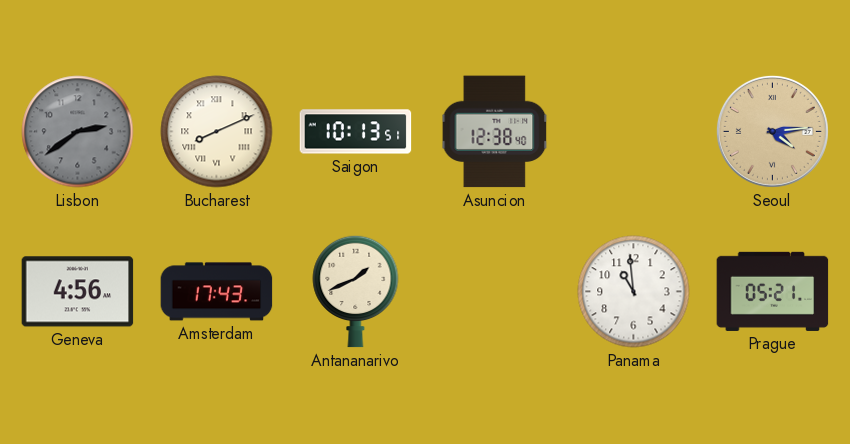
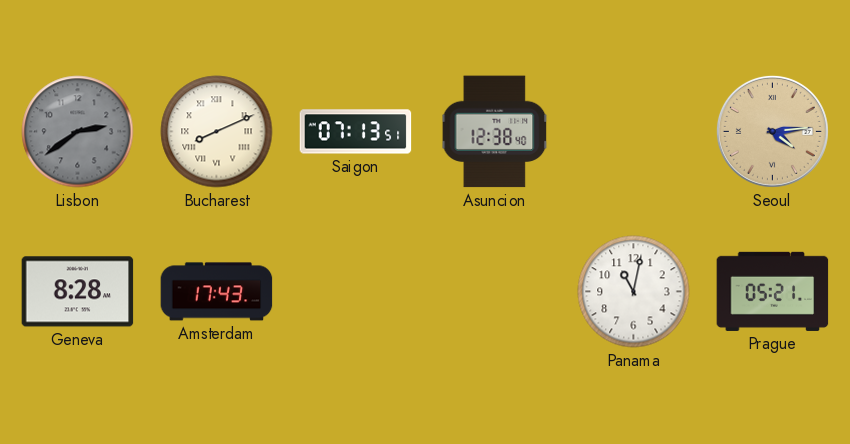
Saigon: 10:13 -> 07:13 (356, 132)
Geneva: 4:56 -> 8:28 (78, 292)
Antananarivo: 1:41 -> none (356, 291)
Panama: 10:59 -> 11:02 (634, 292)
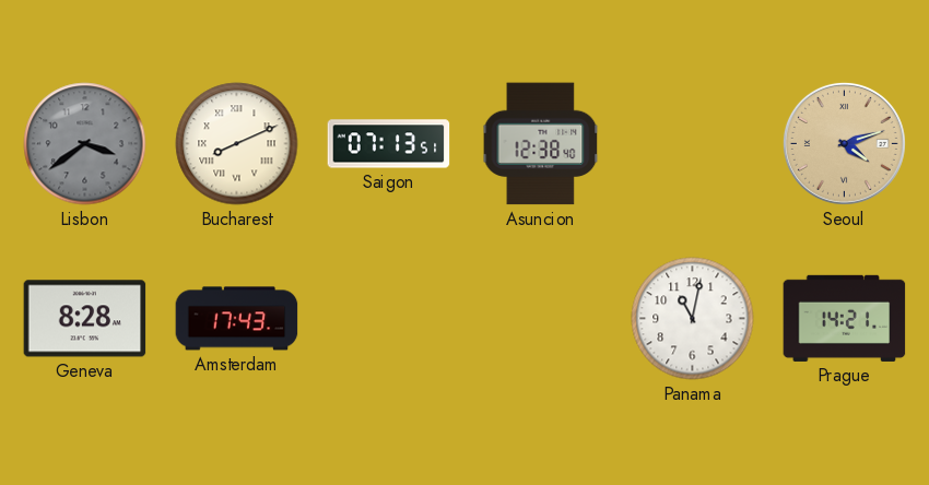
Lisbon: 2:39 -> 3:39 (85, 144)
Seoul: 4:14 -> 4:12 (844, 143)
Prague: 05:21 -> 14:21 (845, 318)
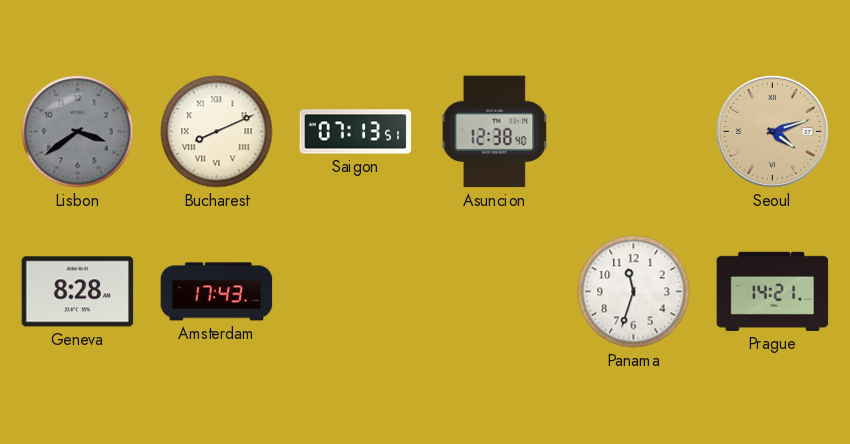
Panama: 11:02 -> 11:33 (634, 292)
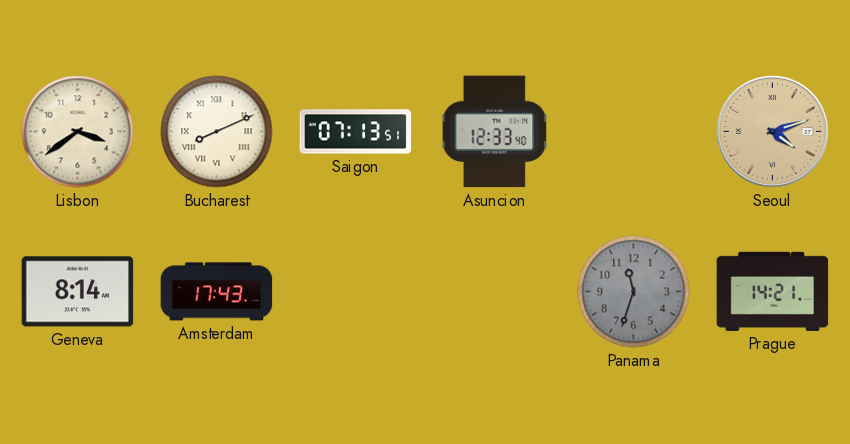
Lisbon dial: grey -> cream (78, 132)
Asuncion: 12:38 -> 12:33 (495, 132)
Geneva: 8:28 -> 8:14 (78, 292)
Panama dial: white -> grey (634, 292)
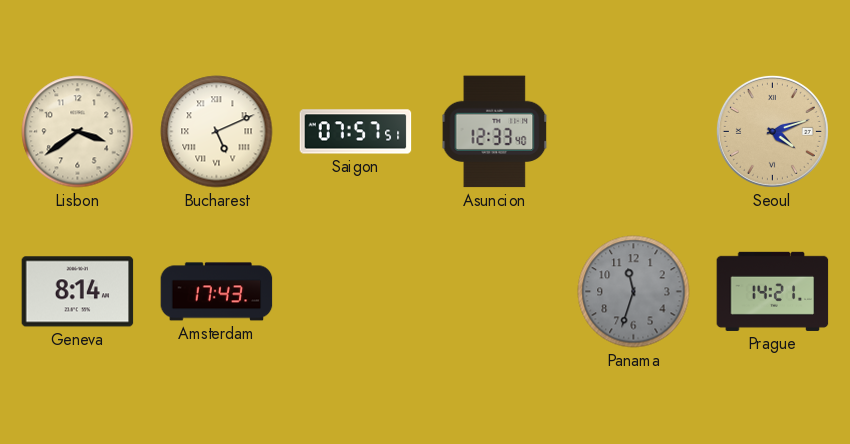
Bucharest: 8:11 -> 5:11 (217, 132)
Saigon: 07:13 -> 07:57 (356, 132)
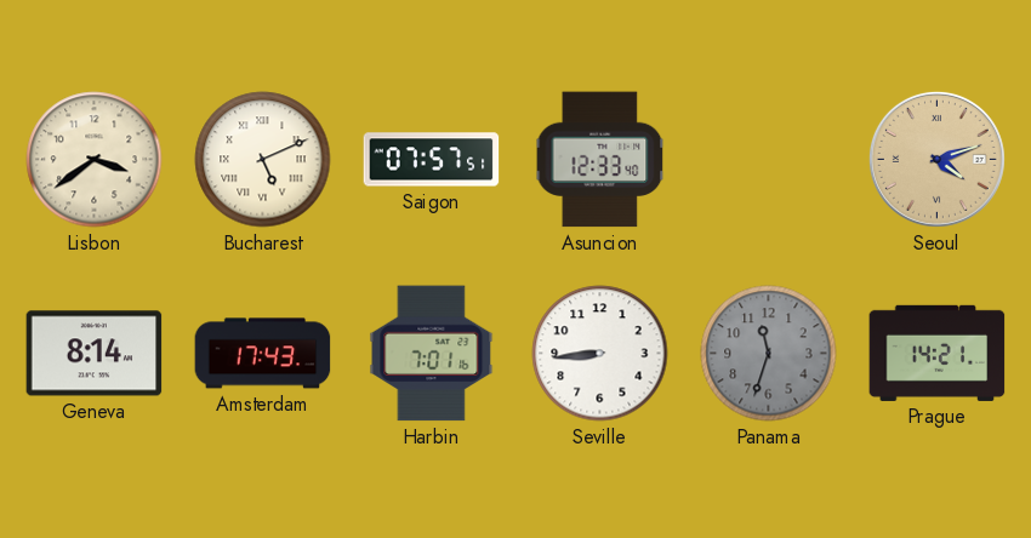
Harbin: none -> 7:01 (432, 354)
Seville: none -> 8:44 (600, 354)
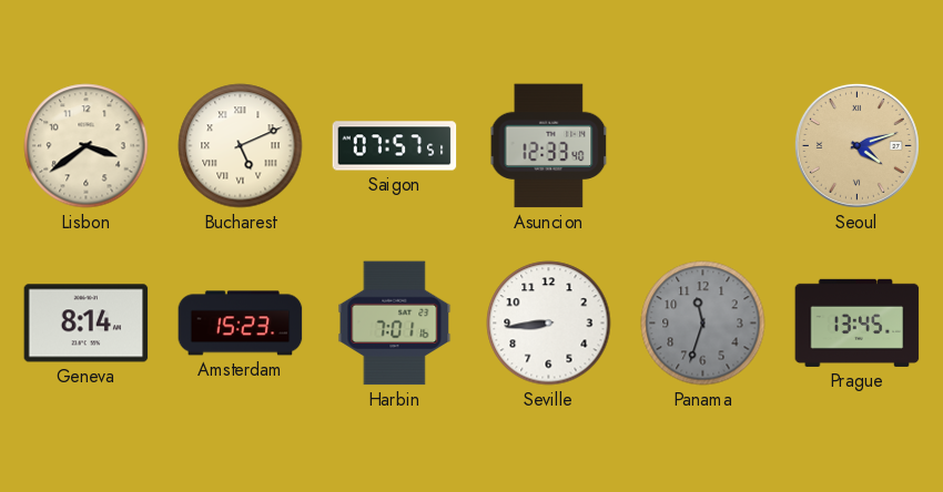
Amsterdam: 17:43 -> 15:23 (241, 324)
Prague: 14:21 -> 13:45 (858, 322)
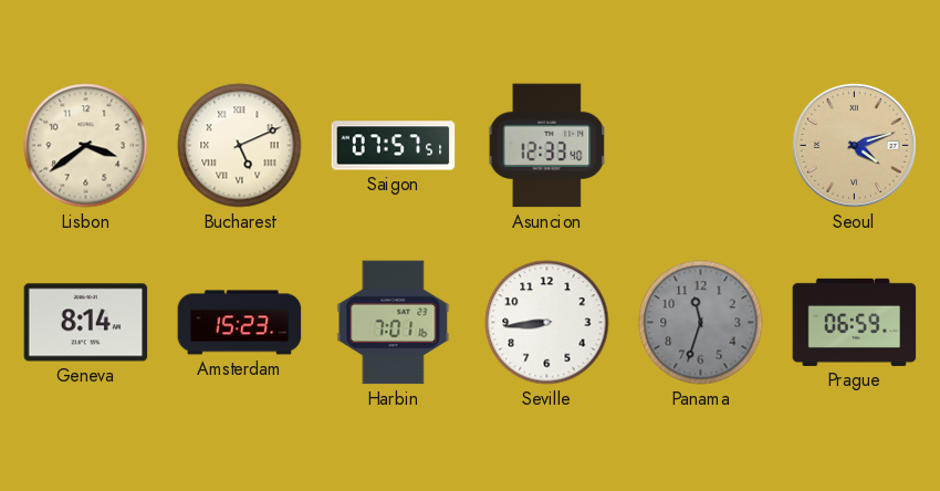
Prague: 13:45 -> 06:59 (855, 322)
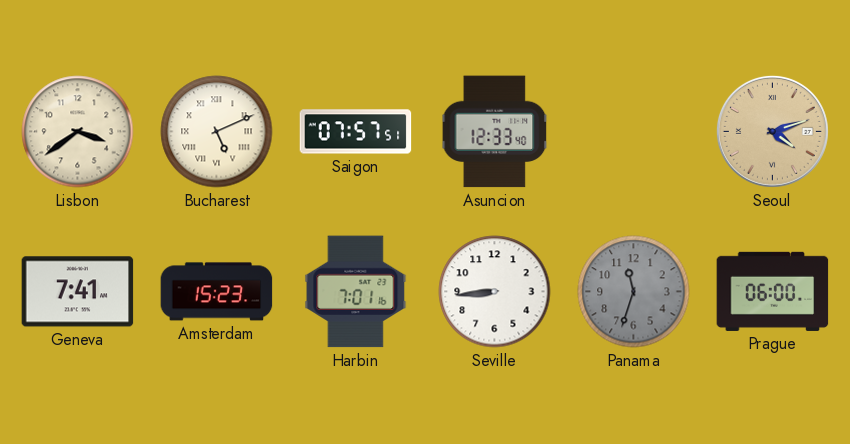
Geneva: 8:14 -> 7:41 (78, 292)
Prague: 06:59 -> 06:00 (773, 291)
